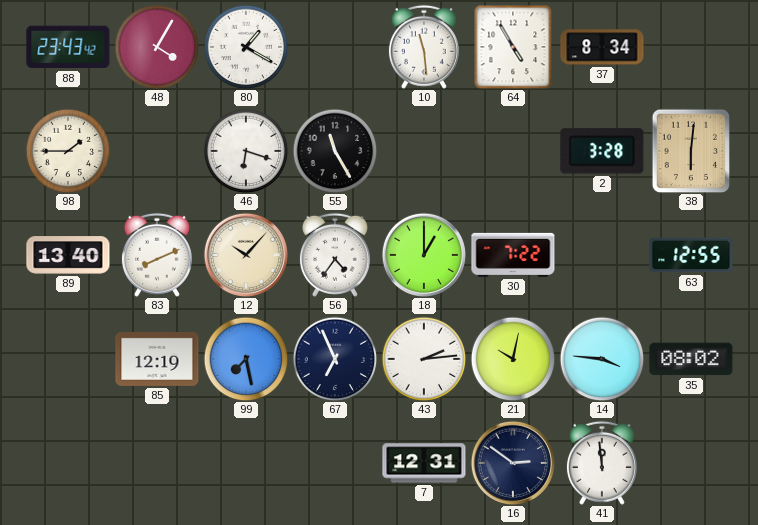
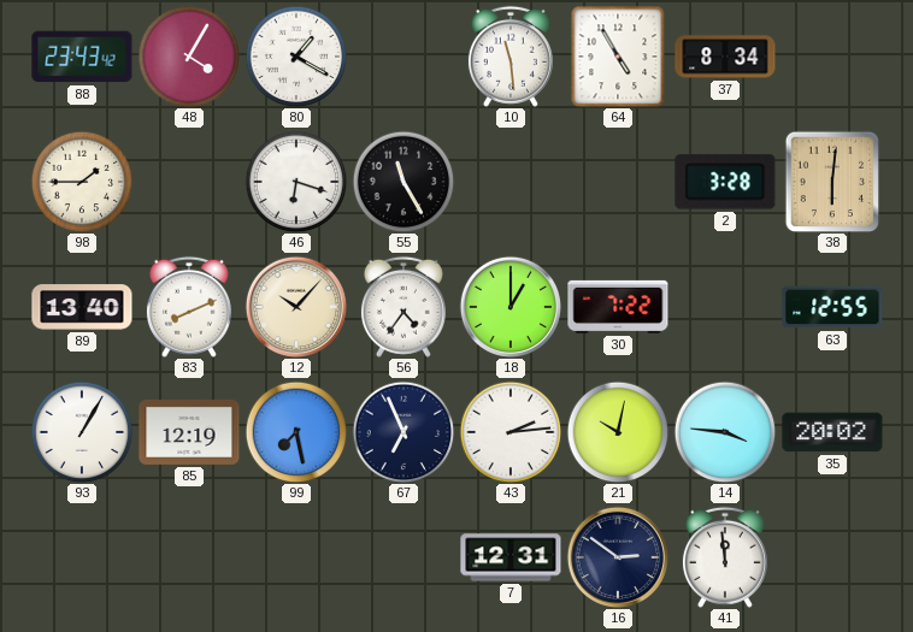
93: none -> 1:05 (82, 432)
35: 08:02 -> 20:02 (832, 432)
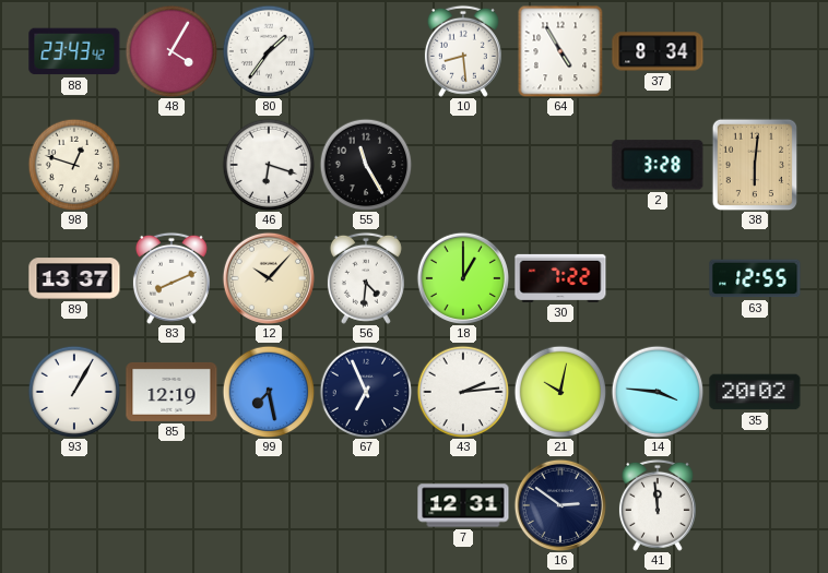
80: 1:20 -> 1:36 (269, 51)
10: 11:29 -> 8:29 (463, 51)
98: 1:45 -> 12:48 (74, 165)
89: 13:40 -> 13:37 (74, 278)
56: 4:36 -> 4:31 (366, 278)
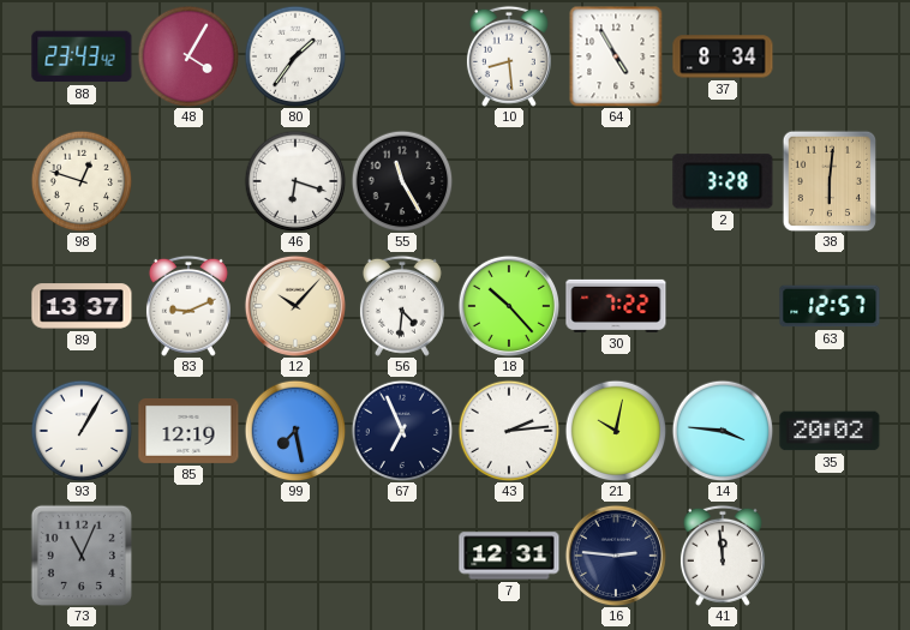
83: 8:11 -> 9:11 (188, 306)
18: 1:00 -> 10:23 (508, 305)
63: 12:55 -> 12:57 (830, 306)
73: none -> 11:04 (80, 554)
16: 2:51 -> 2:46 (615, 554)
